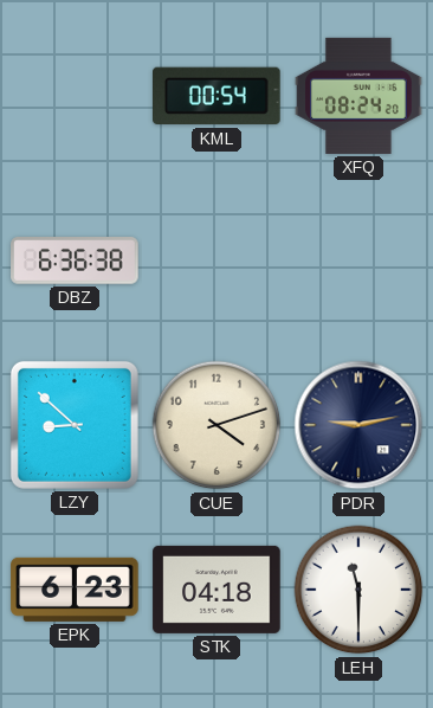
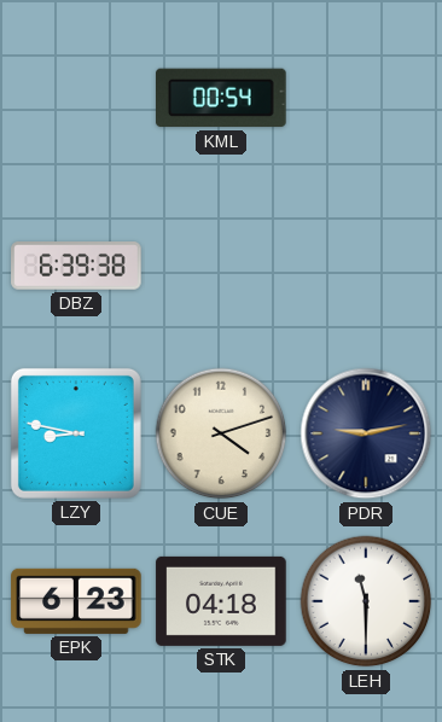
XFQ: 08:24 -> none (358, 96)
DBZ: 6:36 -> 6:39 (76, 266)
LZY: 8:52 -> 8:47 (76, 433)
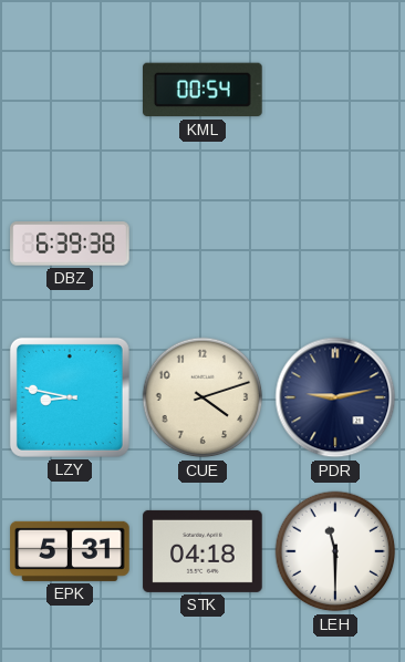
EPK: 6:23 -> 5:31 (70, 551)
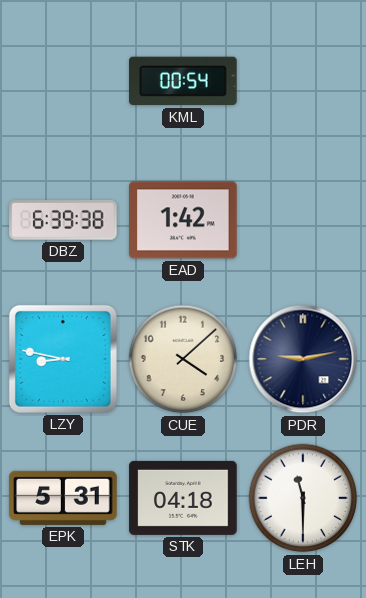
EAD: none -> 1:42 (183, 220)
CUE: 4:12 -> 4:08 (183, 359)
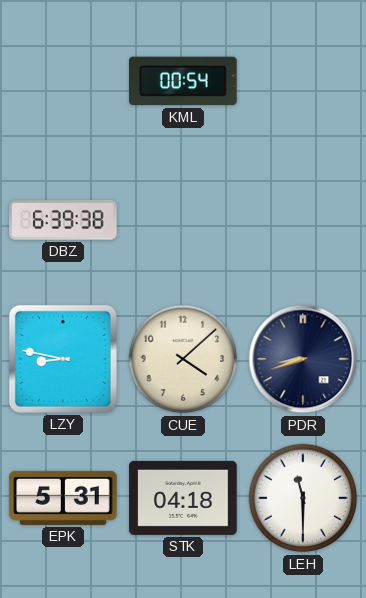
EAD: 1:42 -> none (183, 220)
PDR: 9:13 -> 8:42 (303, 359)
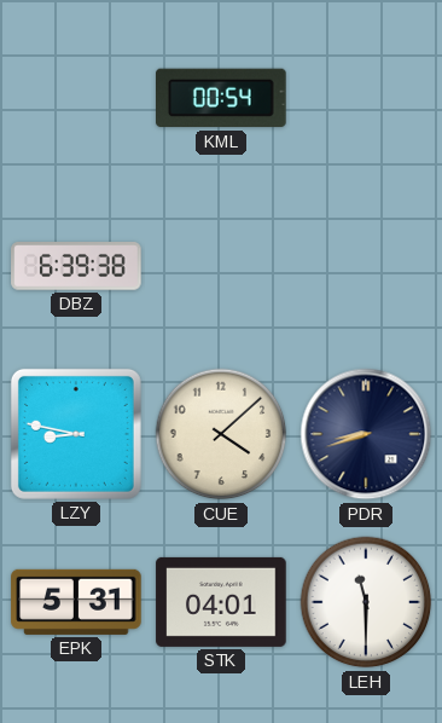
STK: 04:18 -> 04:01 (221, 602)
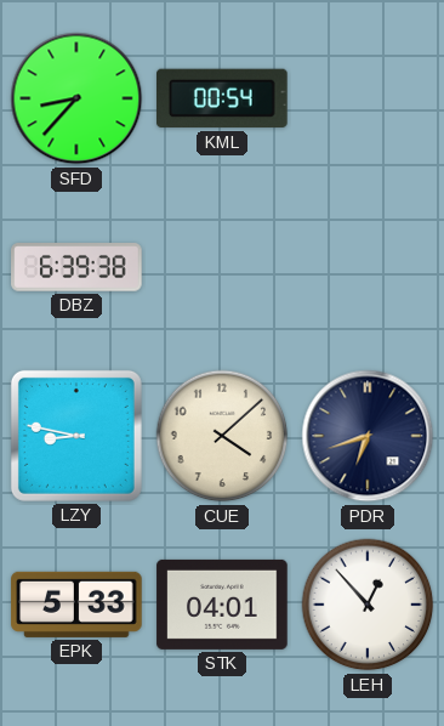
SFD: none -> 8:37 (76, 98)
PDR: 8:42 -> 6:42 (368, 436)
EPK: 5:31 -> 5:33 (76, 605)
LEH: 11:30 -> 12:53 (368, 605)
